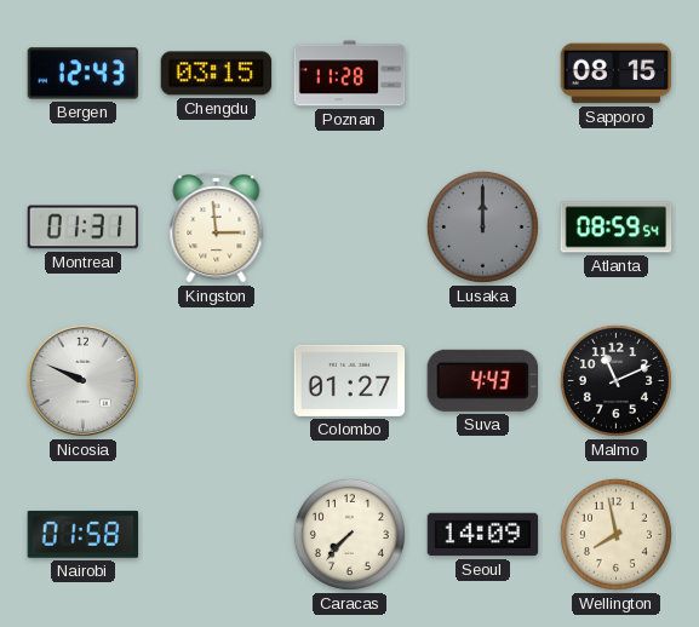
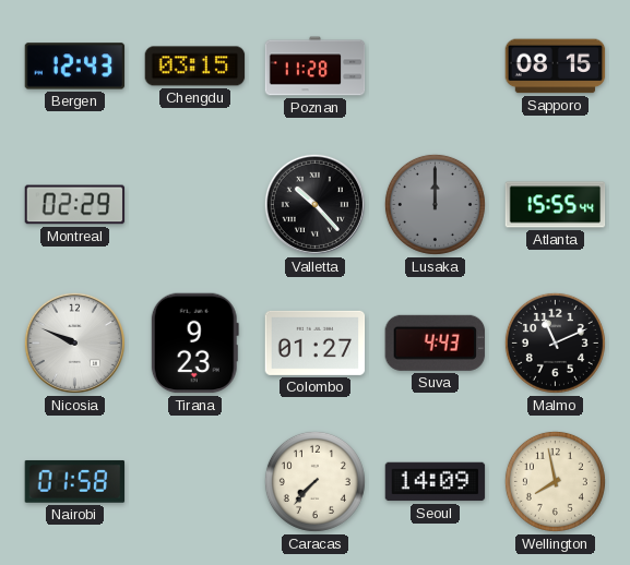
Montreal: 01:31 -> 02:29 (75, 205)
Kingston: 2:59 -> none (217, 228)
Valletta: none -> 10:23 (314, 204)
Atlanta: 08:59 -> 15:55 (556, 205)
Tirana: none -> 9:23 (194, 344)
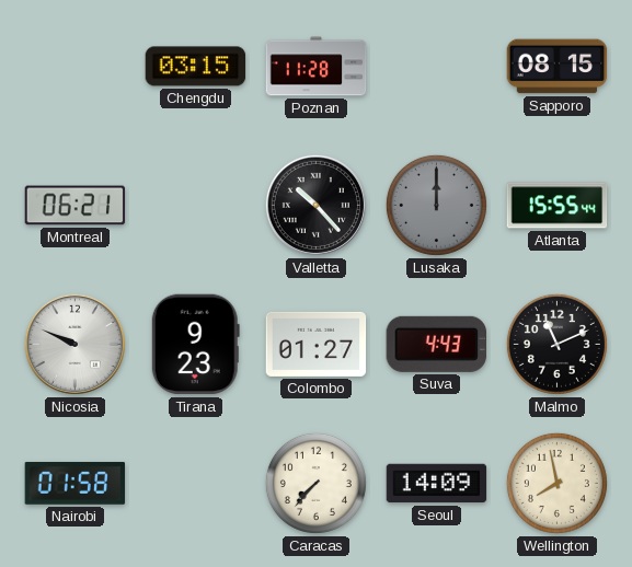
Bergen: 12:43 -> none (75, 67)
Montreal: 02:29 -> 06:21 (76, 206)
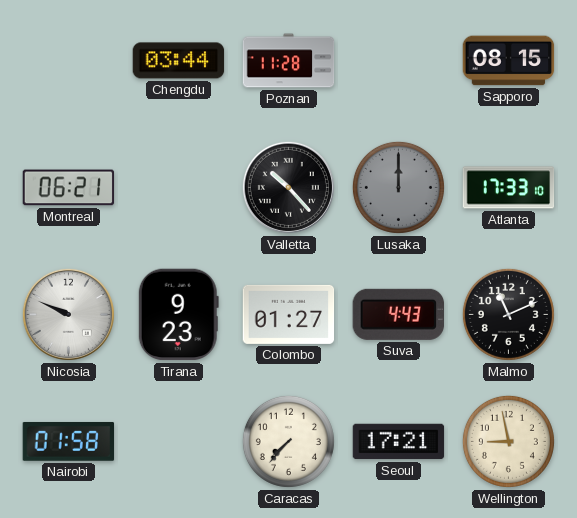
Chengdu: 03:15 -> 03:44 (179, 61)
Atlanta: 15:55 -> 17:33 (509, 188)
Seoul: 14:09 -> 17:21 (399, 442)
Wellington: 7:58 -> 8:58 (508, 441)
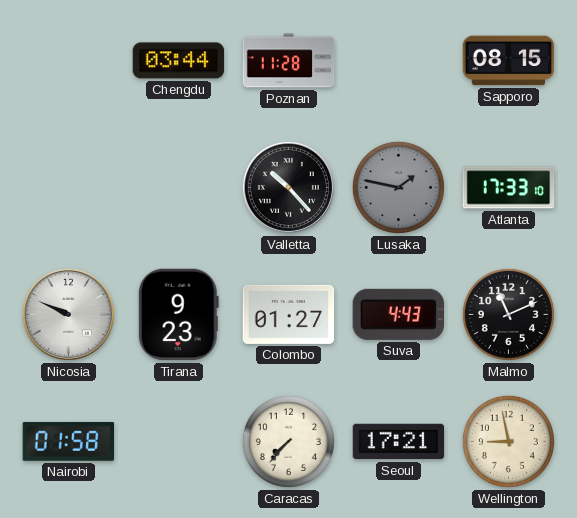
Montreal: 06:21 -> none (69, 188)
Lusaka: 12:00 -> 1:47 (398, 187)
